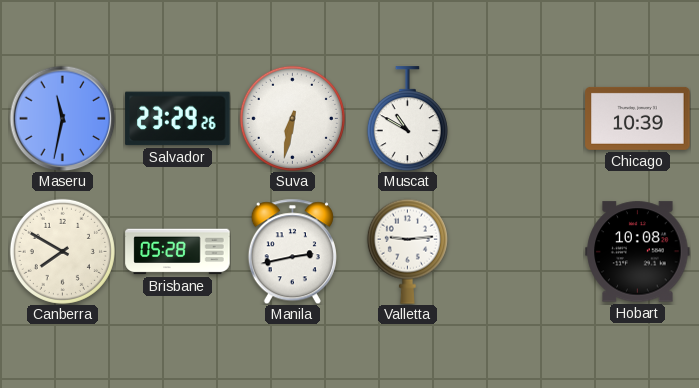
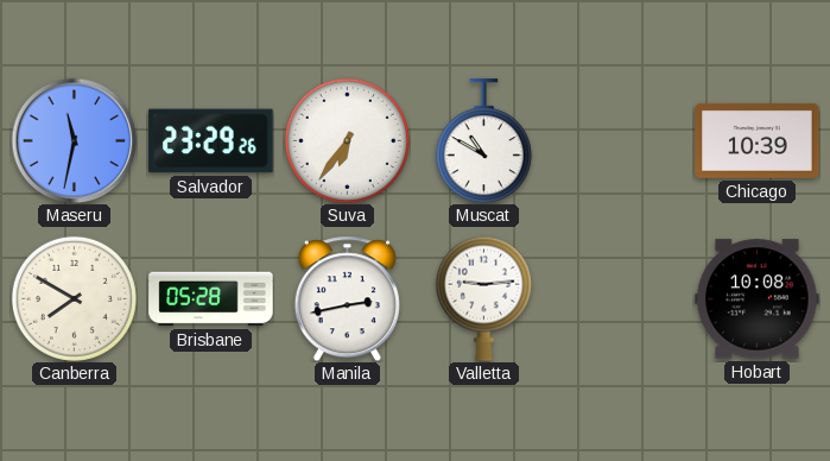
Suva: 6:32 -> 6:36 (347, 140)
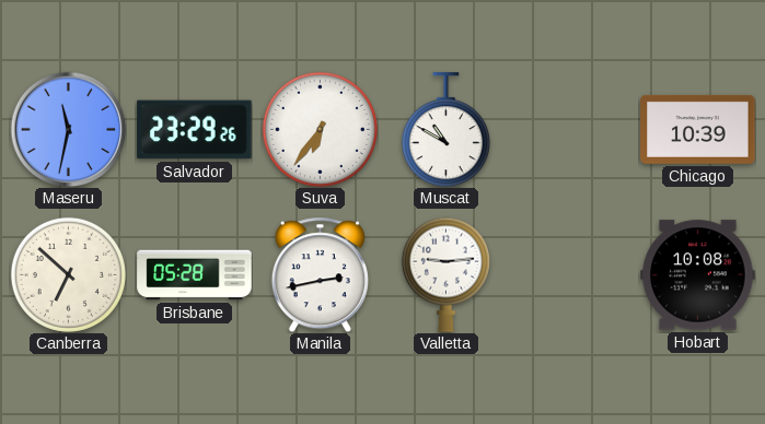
Canberra: 7:50 -> 6:52 (68, 274)
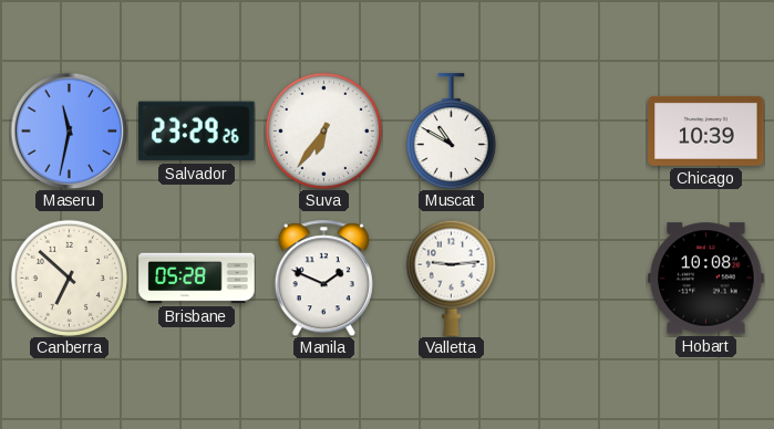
Manila: 2:43 -> 1:49 (323, 278)
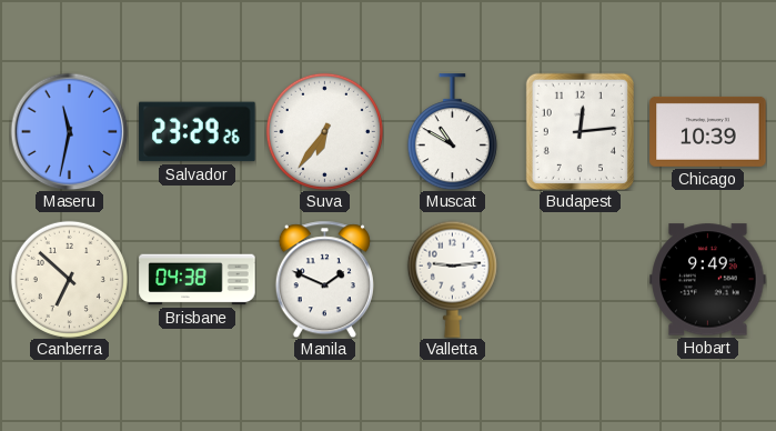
Budapest: none -> 12:14 (580, 131)
Brisbane: 05:28 -> 04:38 (198, 280)
Hobart: 10:08 -> 9:49 (708, 280)
